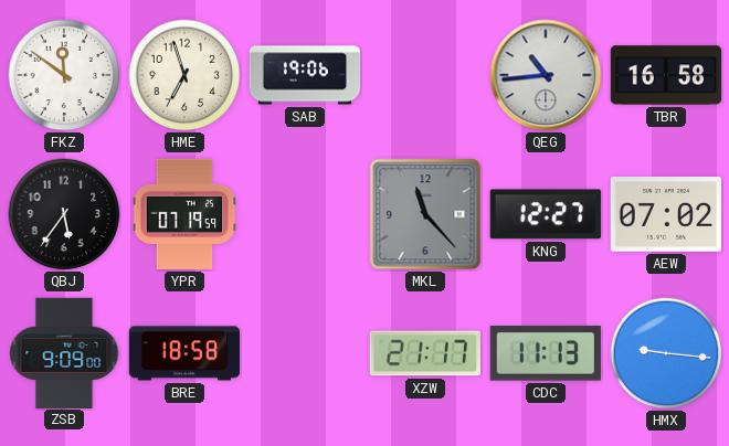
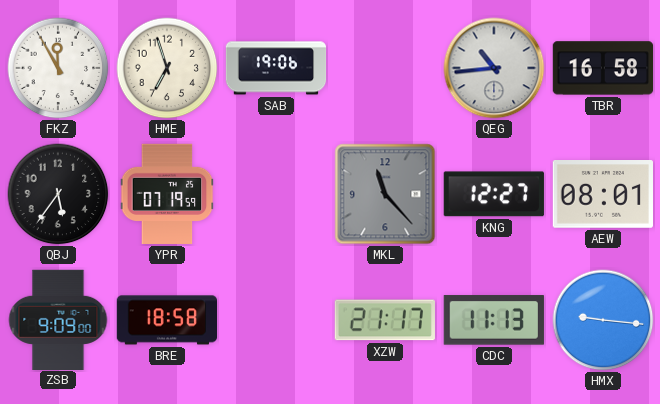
FKZ: 11:51 -> 11:55 (58, 68)
AEW: 07:02 -> 08:01 (602, 195)
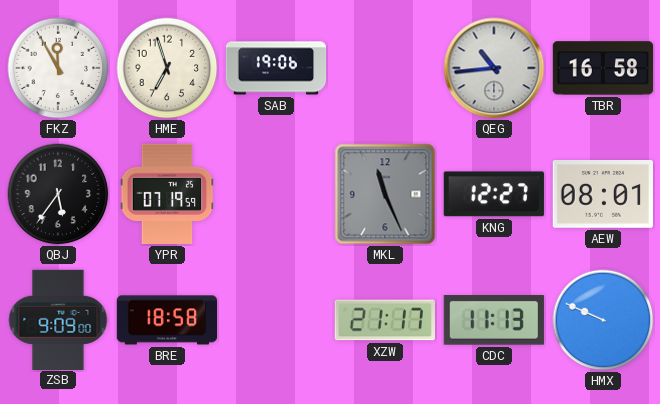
MKL: 11:23 -> 11:26 (385, 194)
HMX: 9:16 -> 9:49 (603, 320)
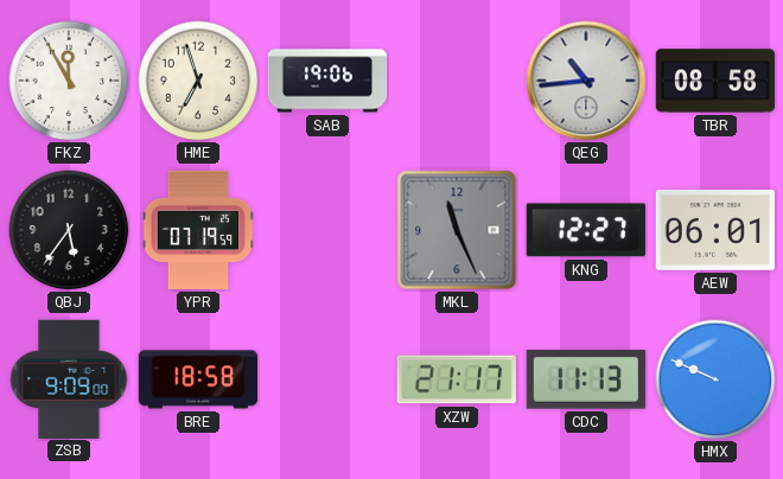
TBR: 16:58 -> 08:58 (715, 81)
AEW: 08:01 -> 06:01 (714, 231)
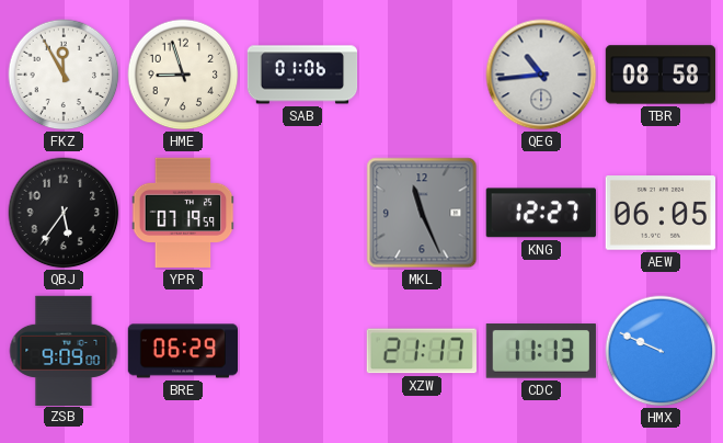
HME: 6:57 -> 8:57 (183, 75)
SAB: 19:06 -> 01:06 (302, 75)
AEW: 06:01 -> 06:05 (659, 214)
BRE: 18:58 -> 06:29 (182, 351)
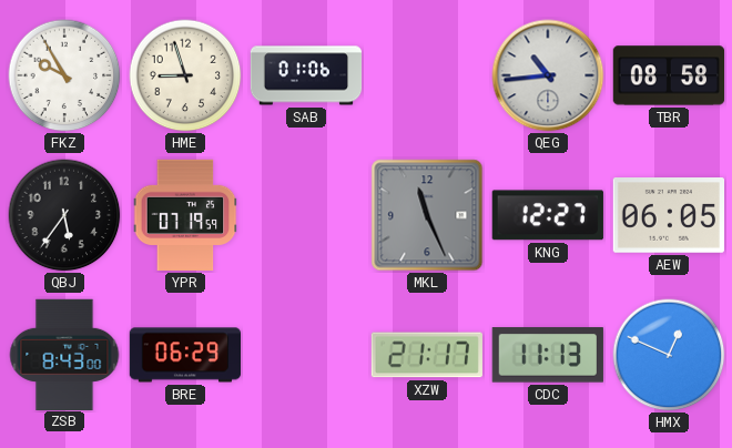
FKZ: 11:55 -> 9:55 (64, 75)
ZSB: 9:09 -> 8:43 (64, 354)
HMX: 9:49 -> 12:49 (669, 355)
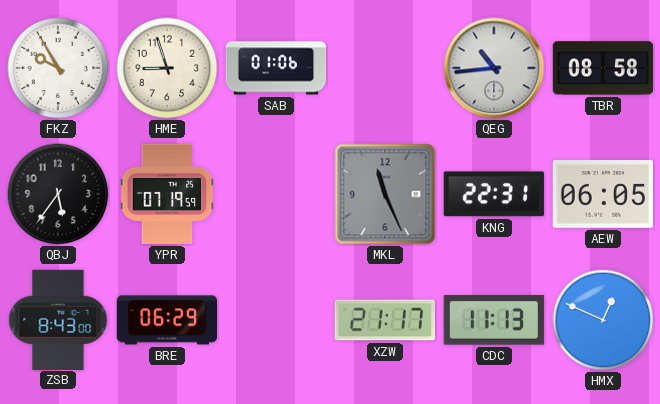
KNG: 12:27 -> 22:31 (494, 194)
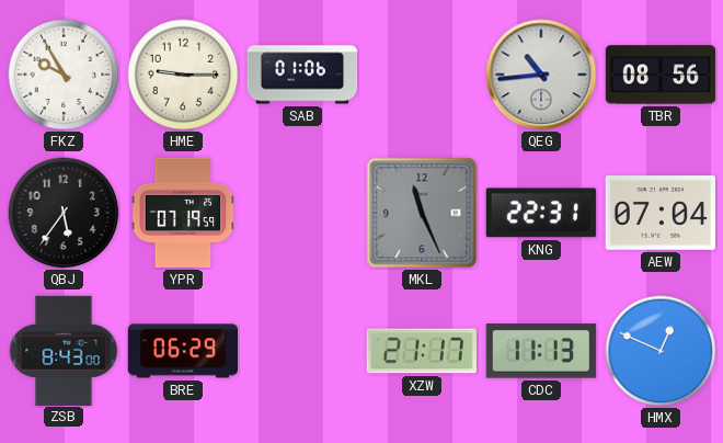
HME: 8:57 -> 9:15 (183, 75)
TBR: 08:58 -> 08:56 (661, 75)
AEW: 06:05 -> 07:04 (659, 214)
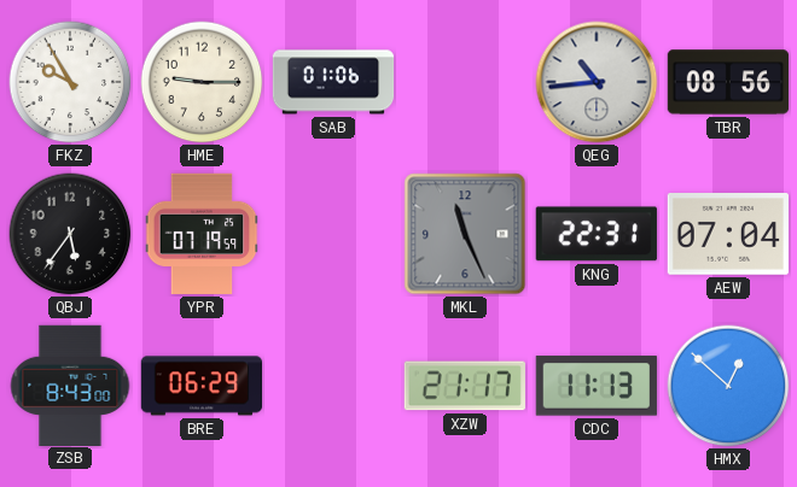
HMX: 12:49 -> 12:52 (728, 386)
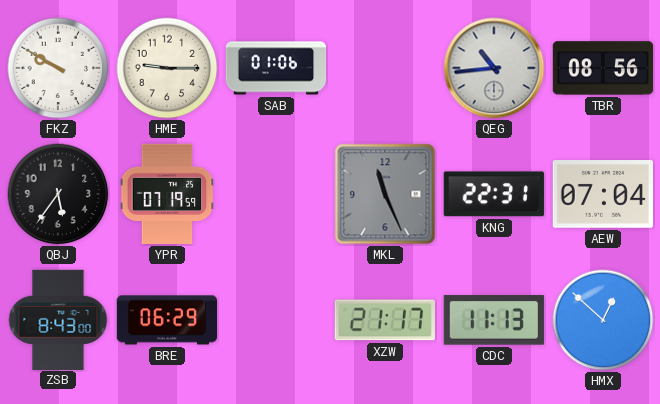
FKZ: 9:55 -> 9:50 (58, 68)
